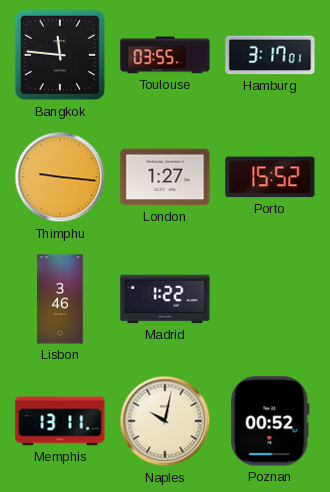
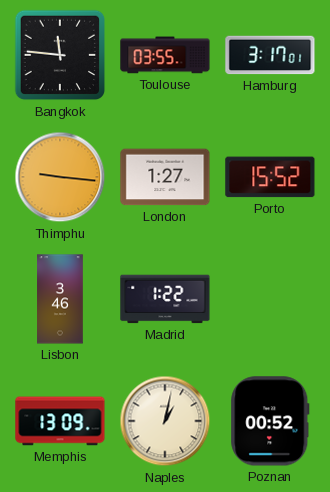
Memphis: 13:11 -> 13:09 (60, 421)
Naples: 10:02 -> 1:02 (165, 421)
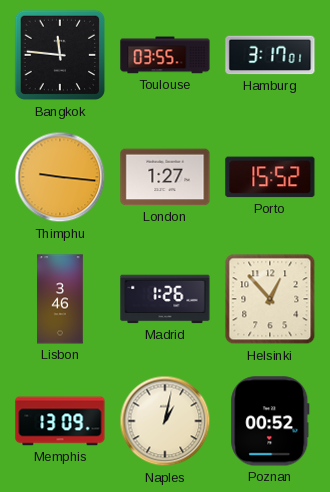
Madrid: 1:22 -> 1:26 (165, 299)
Helsinki: none -> 12:53 (270, 299)
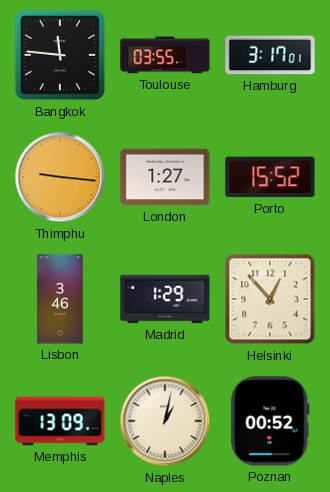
Madrid: 1:26 -> 1:29 (165, 299)
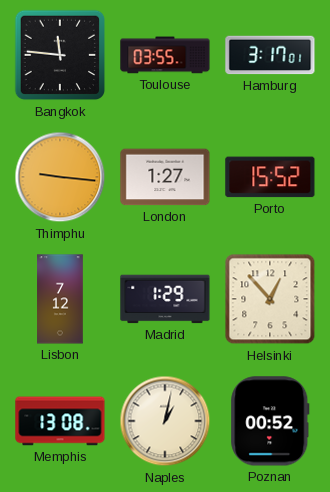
Lisbon: 3:46 -> 7:12 (60, 299)
Memphis: 13:09 -> 13:08 (60, 421)
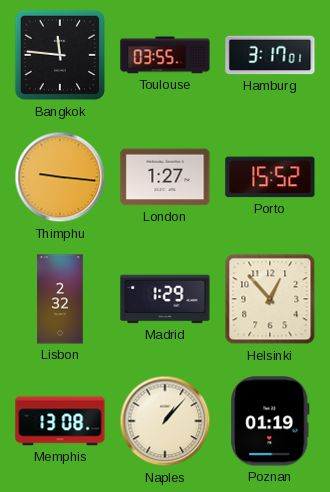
Lisbon: 7:12 -> 2:32 (60, 299)
Naples: 1:02 -> 1:07 (165, 421)
Poznan: 00:52 -> 01:19 (270, 421)
